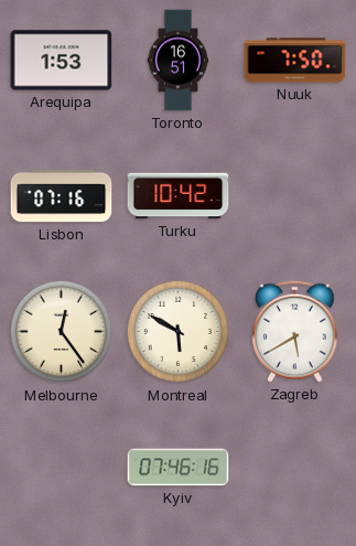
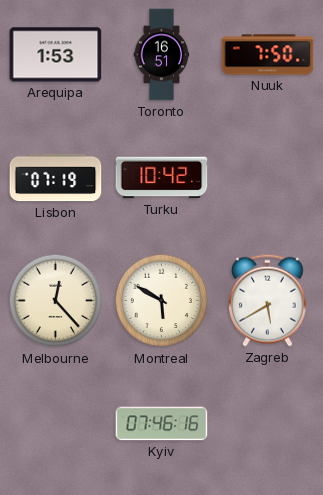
Lisbon: 07:16 -> 07:19 (56, 178)
Melbourne: 12:24 -> 12:23 (56, 301)
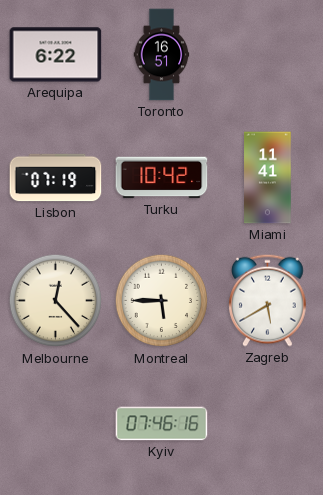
Arequipa: 1:53 -> 6:22 (56, 55)
Nuuk: 7:50 -> none (268, 55)
Miami: none -> 11:41 (268, 178)
Montreal: 5:50 -> 5:45 (162, 301)
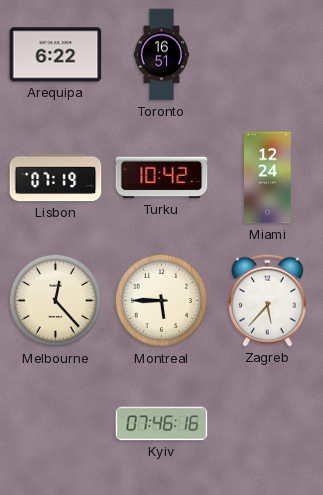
Miami: 11:41 -> 12:24 (268, 178)
Zagreb: 5:40 -> 5:37 (268, 300)
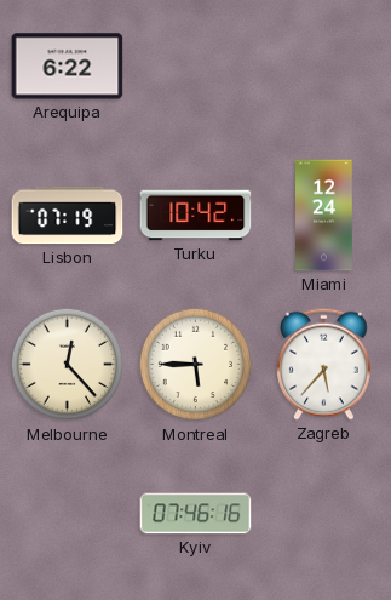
Toronto: 16:51 -> none (162, 55)
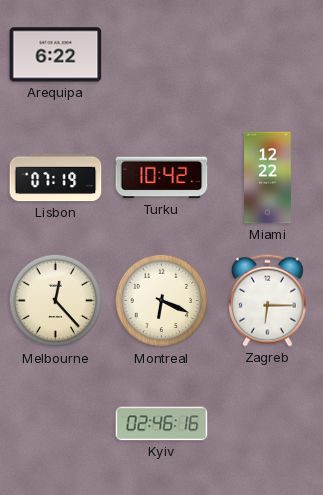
Miami: 12:24 -> 12:22 (268, 178)
Montreal: 5:45 -> 6:19 (162, 301)
Zagreb: 5:37 -> 6:15 (268, 300)
Kyiv: 07:46 -> 02:46 (162, 424)
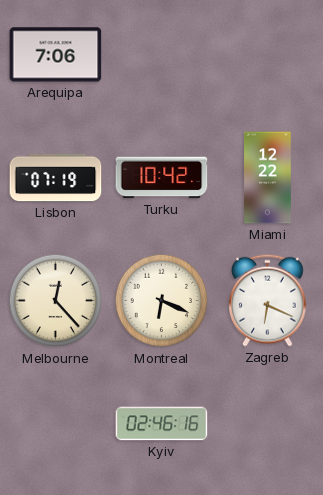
Arequipa: 6:22 -> 7:06 (56, 55)
Zagreb: 6:15 -> 6:19 (268, 300)
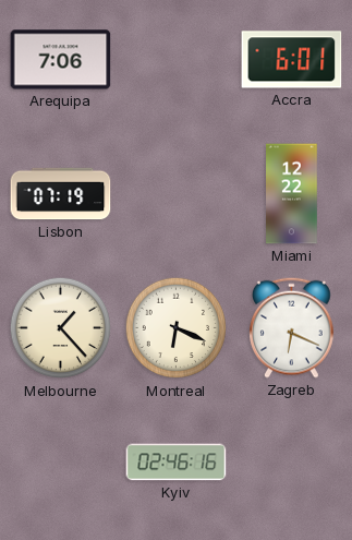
Accra: none -> 6:01 (292, 60)
Turku: 10:42 -> none (162, 178)
Melbourne: 12:23 -> 1:23 (61, 328)
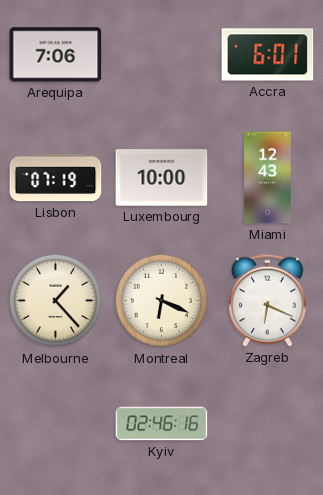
Luxembourg: none -> 10:00 (162, 178)
Miami: 12:22 -> 12:43 (268, 178)
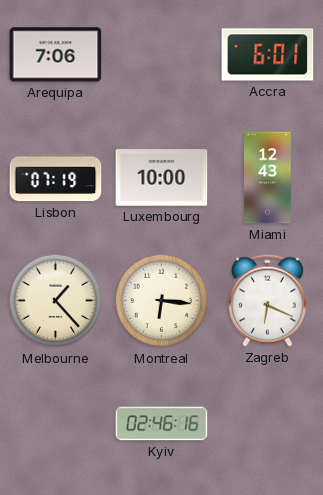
Montreal: 6:19 -> 6:16 (162, 301)
